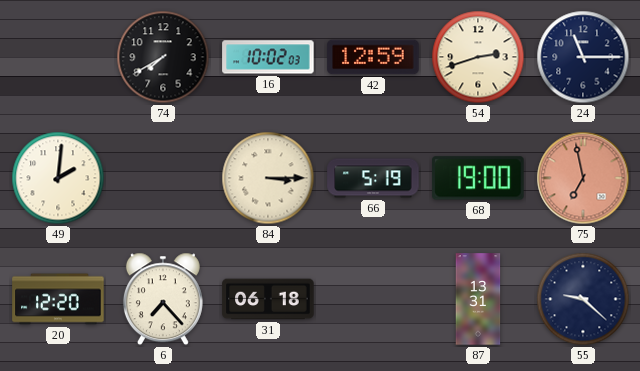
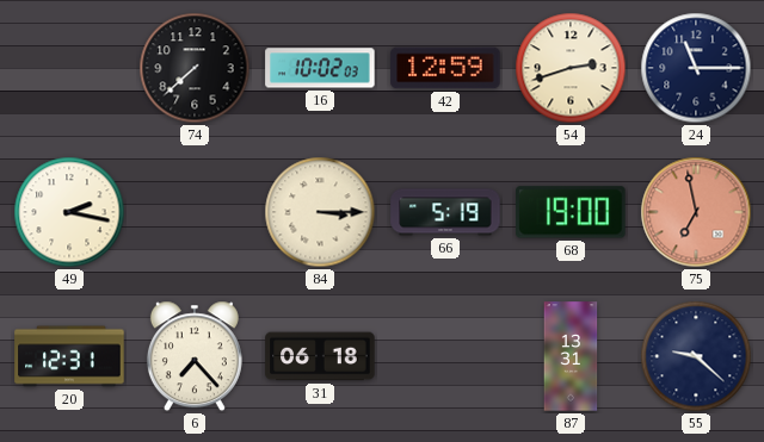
74: 7:40 -> 7:38 (195, 68)
49: 2:01 -> 2:17 (69, 212)
20: 12:20 -> 12:31 (69, 356)
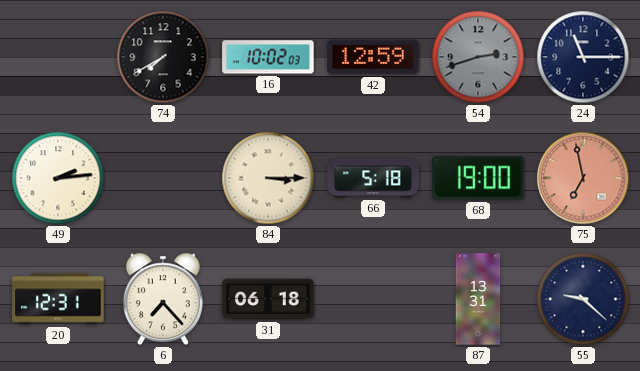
74: 7:38 -> 7:40 (163, 57)
54 dial: cream -> grey (478, 57)
49: 2:17 -> 2:14 (58, 178)
66: 5:19 -> 5:18 (373, 178)
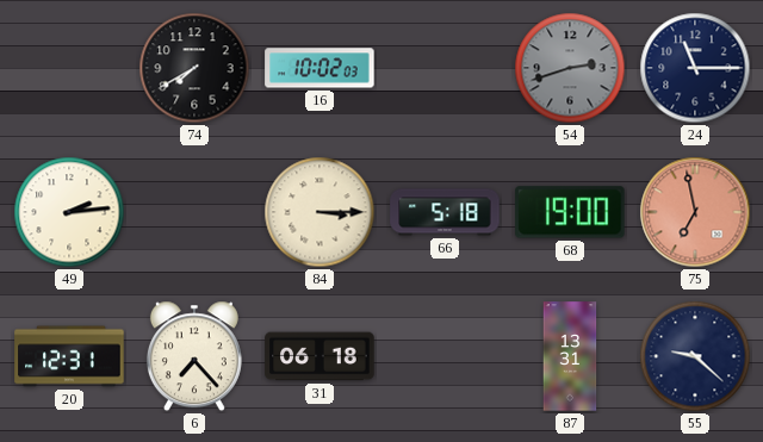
42: 12:59 -> none (373, 57)
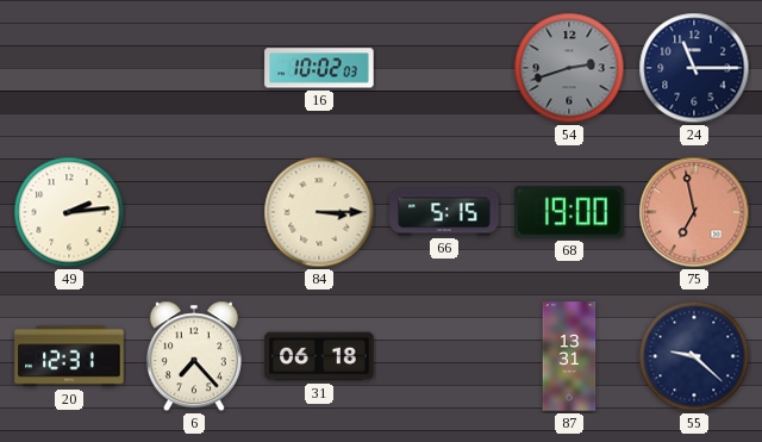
74: 7:40 -> none (194, 68)
66: 5:18 -> 5:15 (444, 212)
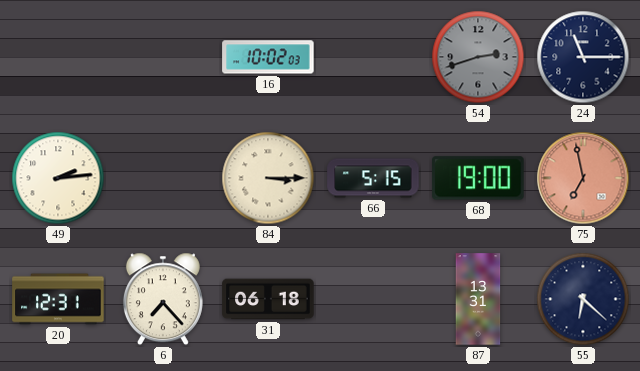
55: 9:22 -> 6:22 (583, 299)
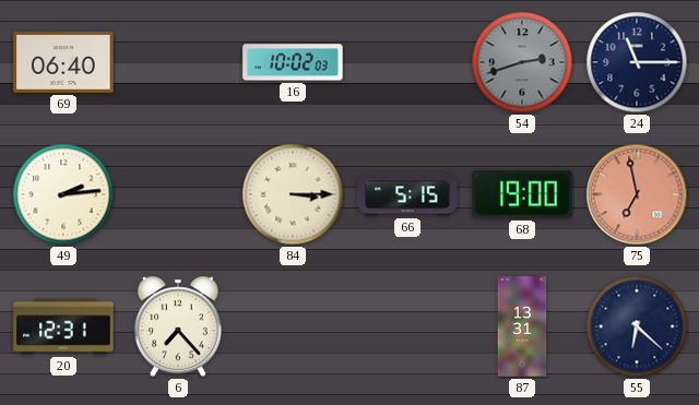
69: none -> 06:40 (63, 62)
31: 06:18 -> none (268, 299)
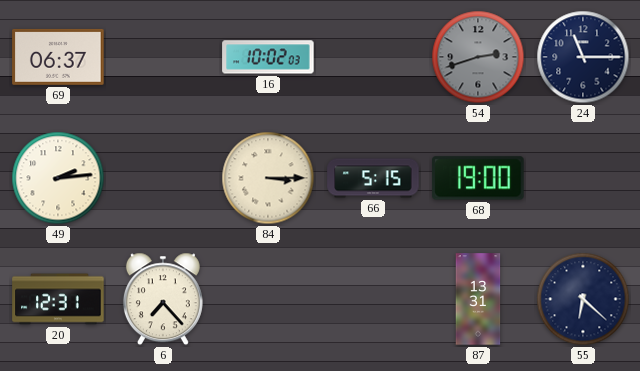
69: 06:40 -> 06:37 (58, 57)
75: 6:58 -> none (637, 194)
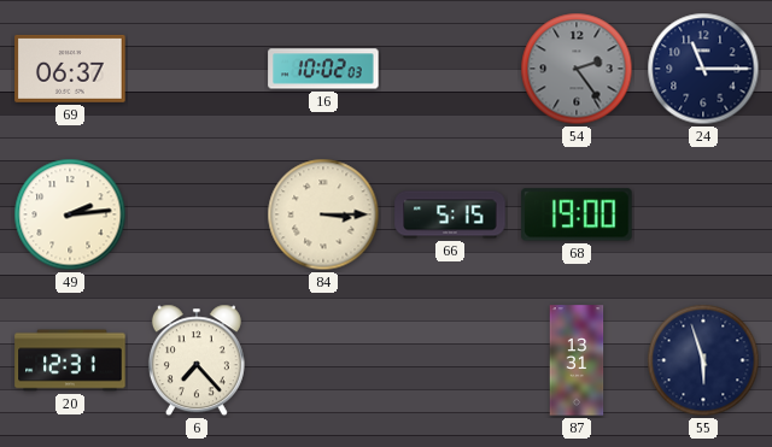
54: 2:42 -> 2:24 (577, 69)
55: 6:22 -> 5:57 (703, 360)
